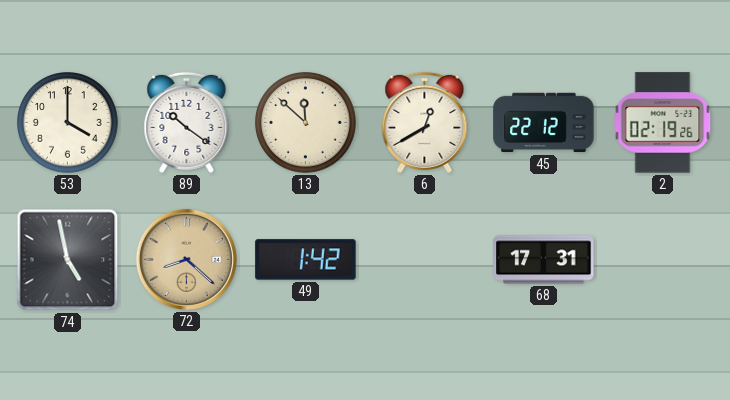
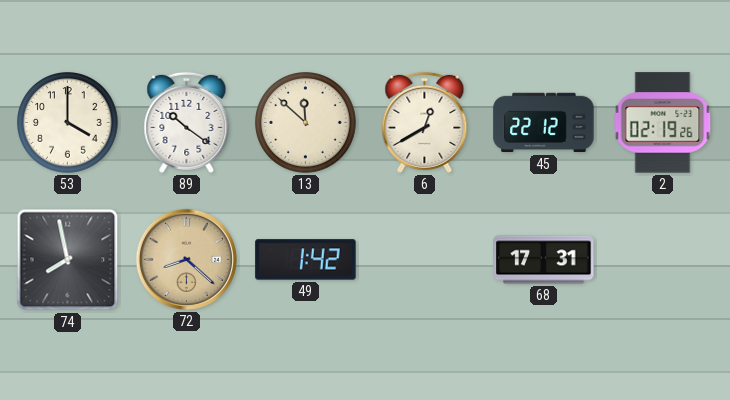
74: 4:58 -> 7:58 (68, 260)
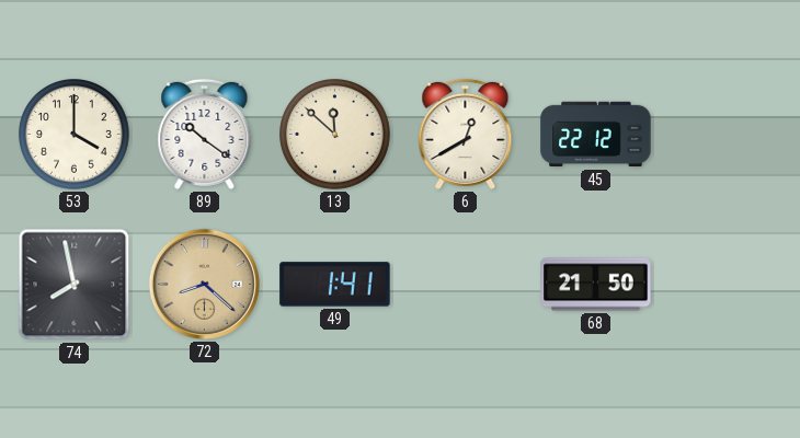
2: 02:19 -> none (663, 123)
49: 1:42 -> 1:41 (335, 285)
68: 17:31 -> 21:50 (596, 285)
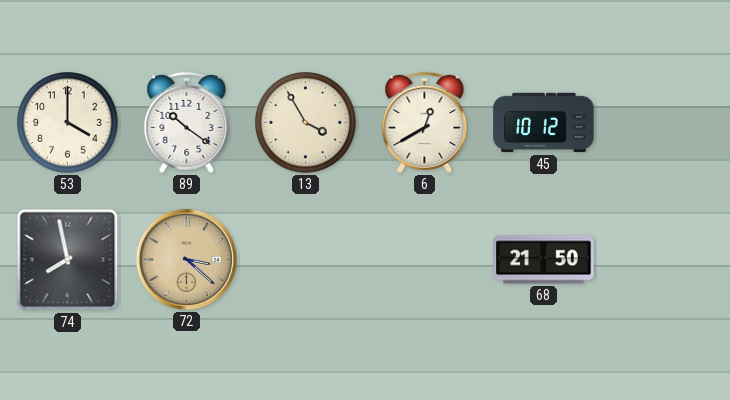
13: 11:52 -> 3:55 (306, 123)
45: 22:12 -> 10:12 (544, 123)
72: 8:22 -> 3:22 (186, 259)
49: 1:41 -> none (335, 285)
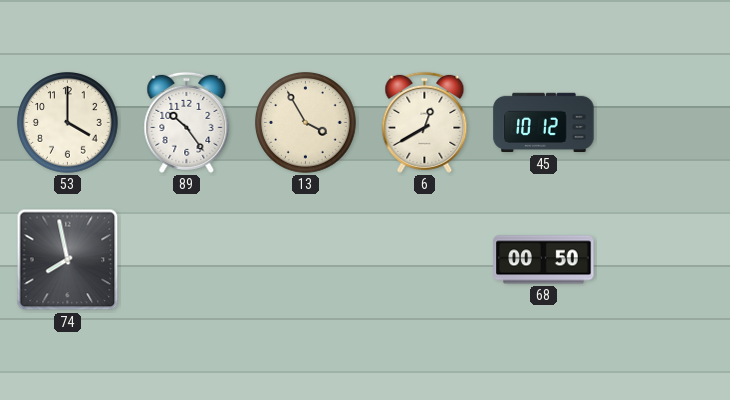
89: 10:21 -> 10:24 (187, 122)
72: 3:22 -> none (186, 259)
68: 21:50 -> 00:50 (544, 260)
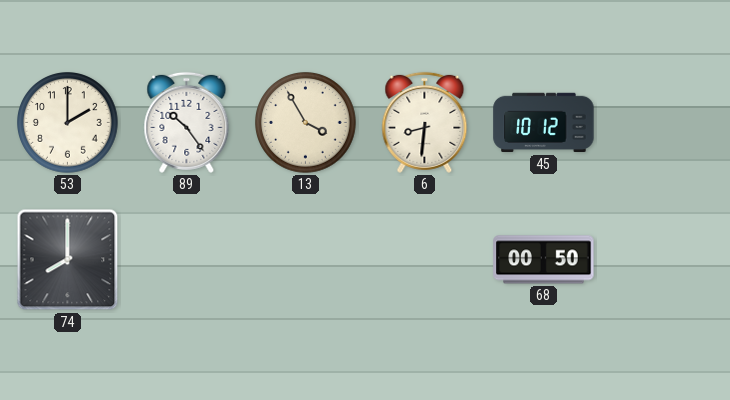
53: 4:00 -> 2:00 (68, 123)
6: 12:40 -> 8:31 (425, 122)
74: 7:58 -> 8:00 (68, 260)
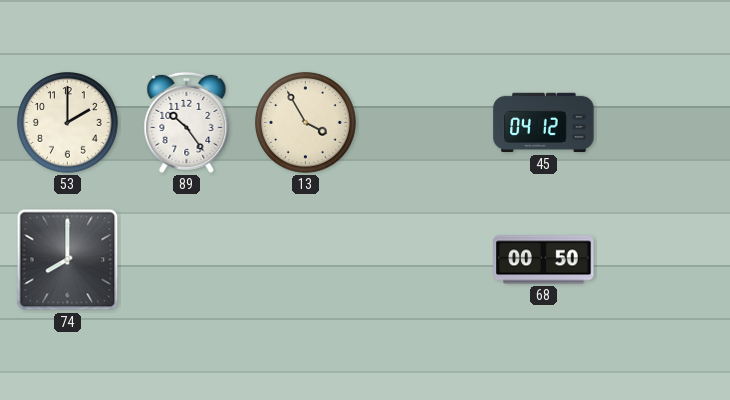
6: 8:31 -> none (425, 122)
45: 10:12 -> 04:12 (544, 123)
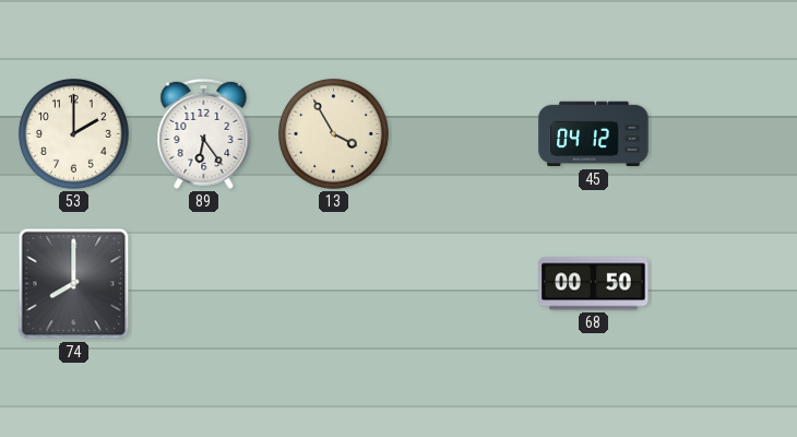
89: 10:24 -> 6:24 (204, 133)
